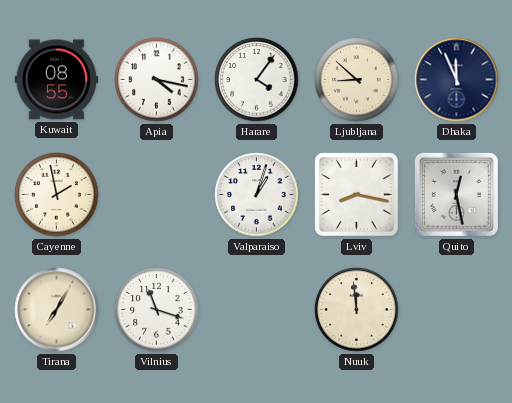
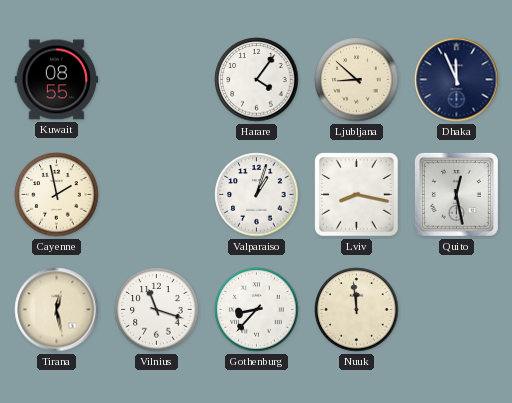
Apia: 4:17 -> none (157, 80)
Tirana: 7:05 -> 12:28 (57, 310)
Gothenburg: none -> 8:37 (257, 310)
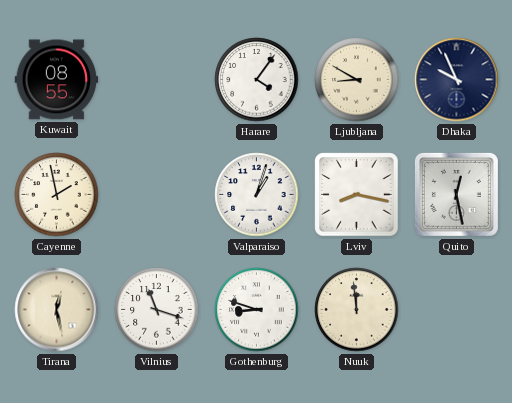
Ljubljana: 8:52 -> 8:50 (357, 80)
Dhaka: 11:56 -> 9:56 (457, 80)
Gothenburg: 8:37 -> 8:48 (257, 310)
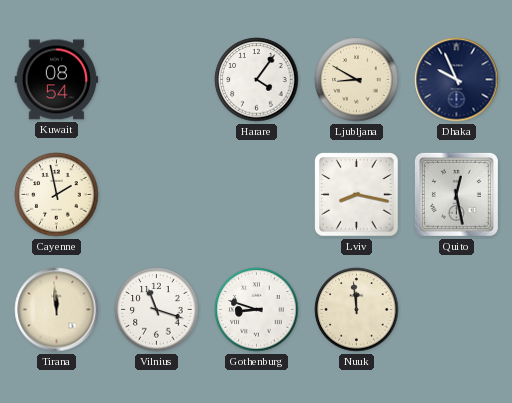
Kuwait: 08:55 -> 08:54 (57, 80)
Valparaiso: 1:03 -> none (257, 195)
Tirana: 12:28 -> 11:59 (57, 310)
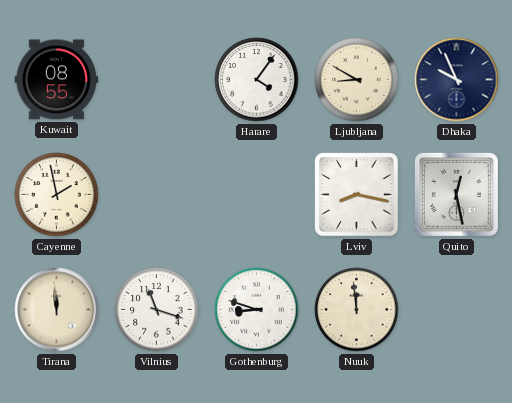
Kuwait: 08:54 -> 08:55 (57, 80)
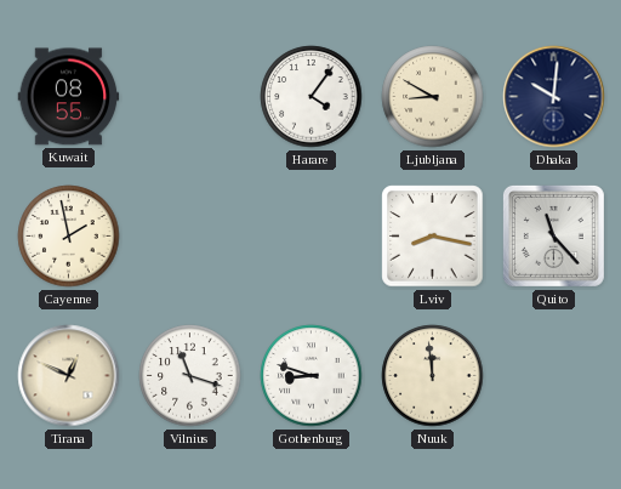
Dhaka: 9:56 -> 10:01 (554, 97)
Quito: 12:28 -> 11:23 (553, 235)
Tirana: 11:59 -> 12:49 (69, 376)
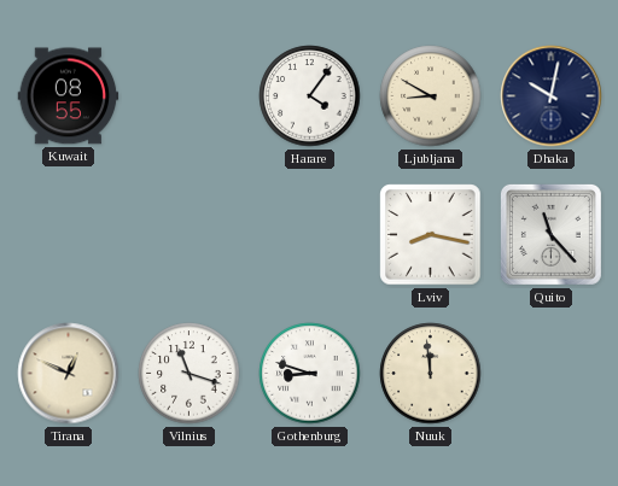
Dhaka: 10:01 -> 10:02 (552, 96)
Cayenne: 1:58 -> none (69, 237)
